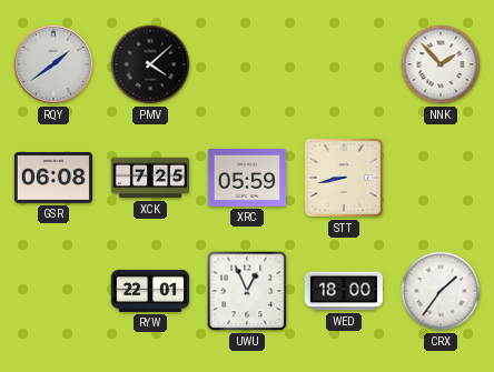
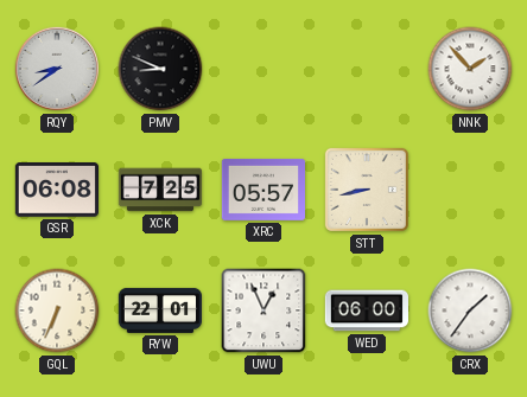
RQY: 1:39 -> 8:39 (57, 69)
PMV: 4:08 -> 8:49 (160, 69)
XRC: 05:59 -> 05:57 (262, 190)
GQL: none -> 6:34 (57, 310)
WED: 18:00 -> 06:00 (366, 310)
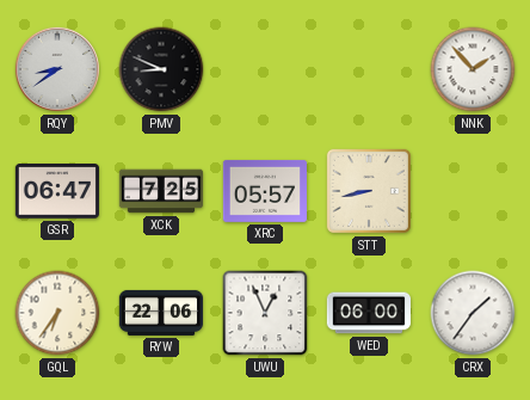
GSR: 06:08 -> 06:47 (56, 192)
GQL: 6:34 -> 6:36 (57, 313)
RYW: 22:01 -> 22:06 (160, 313)
